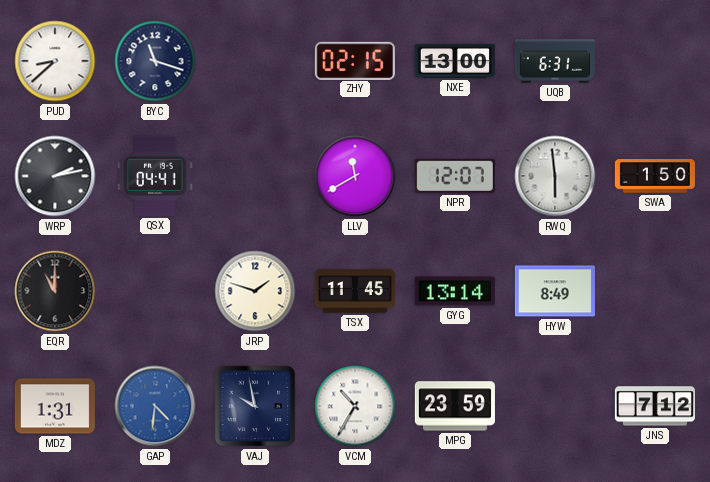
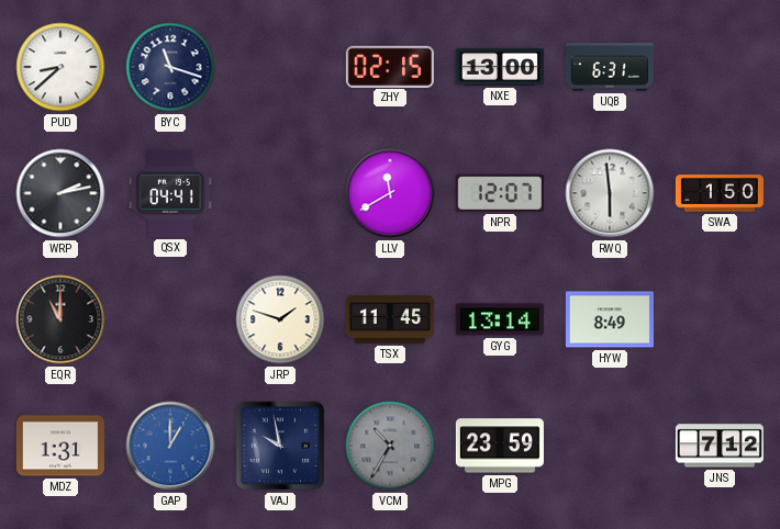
GAP: 4:31 -> 1:00 (170, 446)
VCM dial: white -> grey (390, 446)
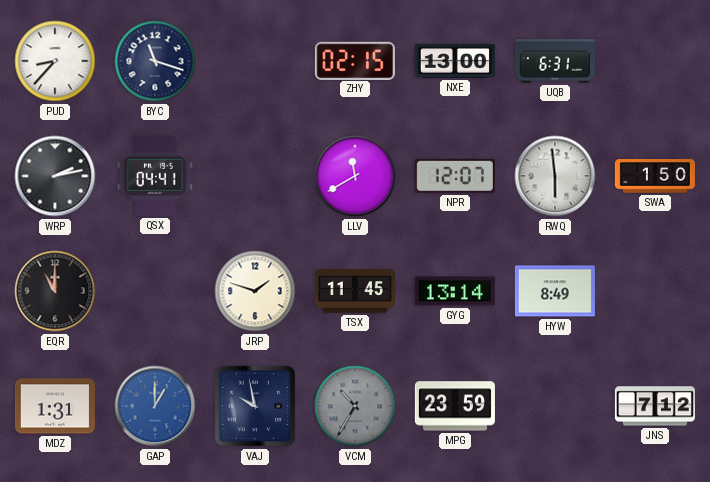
PUD: 8:38 -> 8:37 (55, 61)
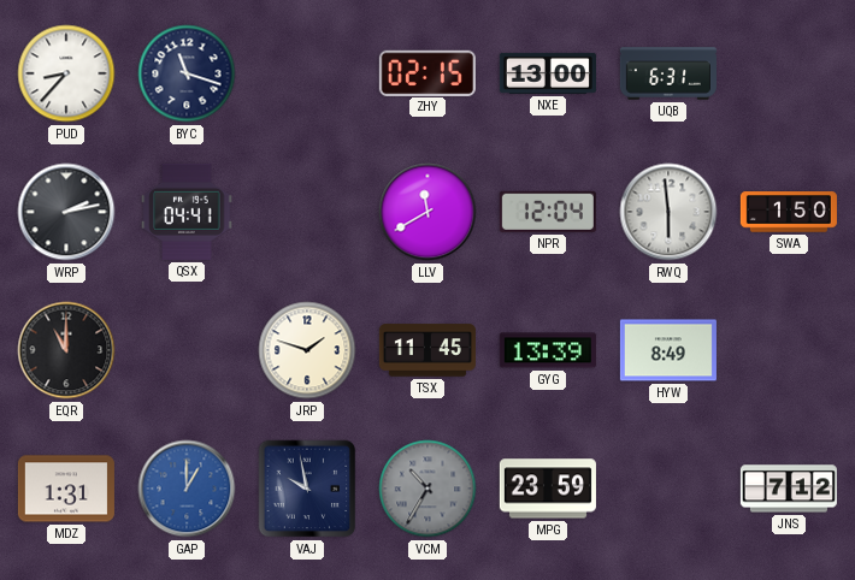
NPR: 12:07 -> 12:04 (548, 212)
GYG: 13:14 -> 13:39 (548, 350)
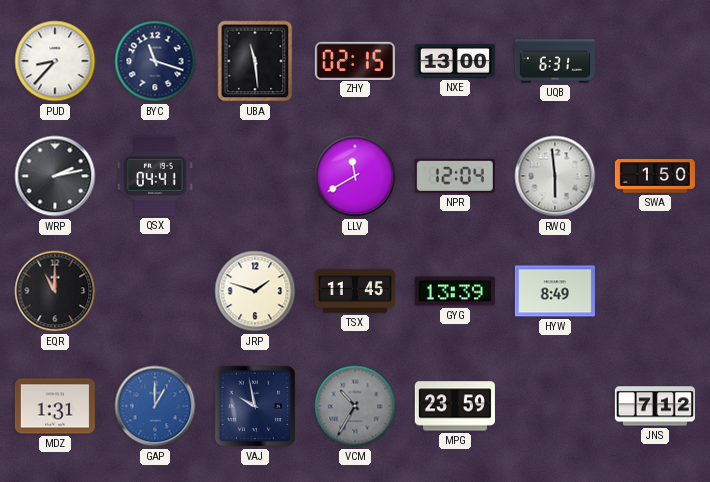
UBA: none -> 11:29 (255, 61)
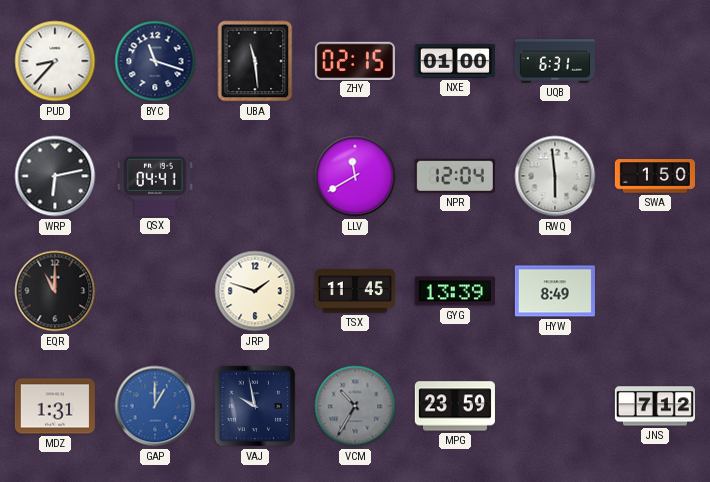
NXE: 13:00 -> 01:00 (455, 61)
WRP: 2:13 -> 6:13 (55, 176)
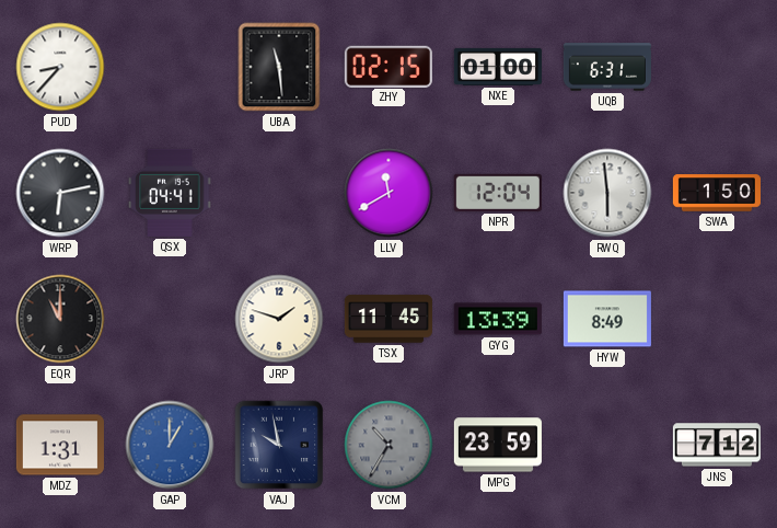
BYC: 11:18 -> none (155, 61)
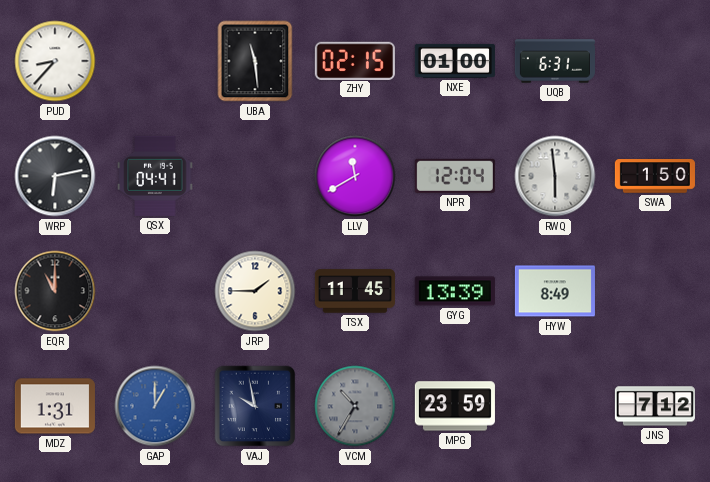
JRP: 1:48 -> 1:45 (255, 291)
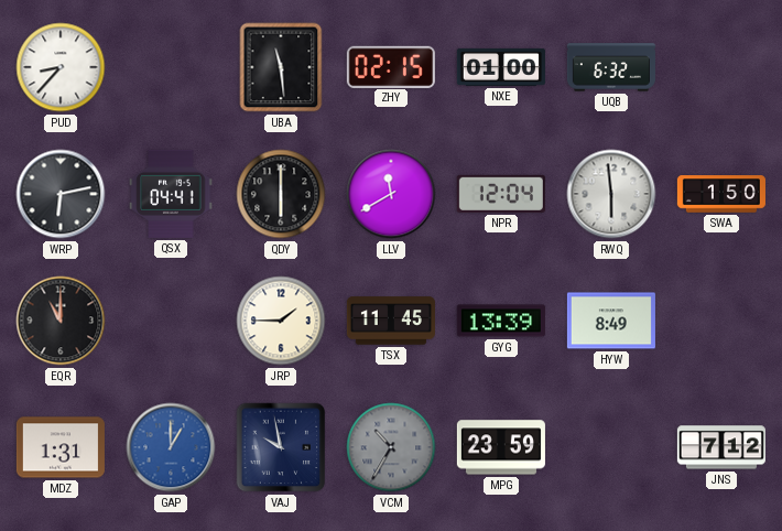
UQB: 6:31 -> 6:32 (611, 67)
QDY: none -> 6:00 (281, 194)
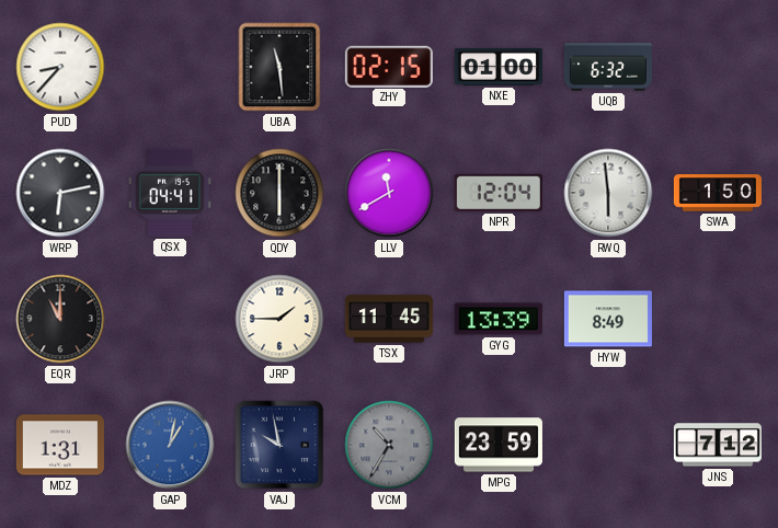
GAP: 1:00 -> 1:02 (170, 445)
